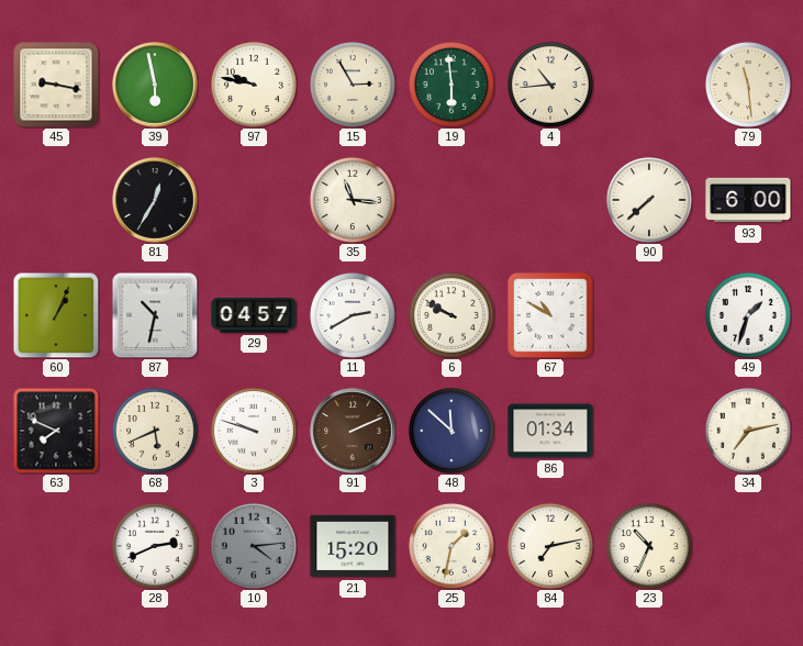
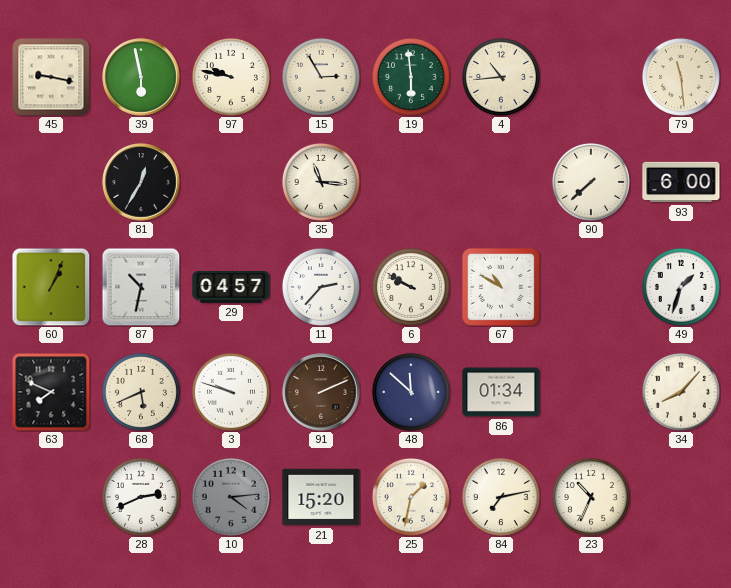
11: 2:40 -> 2:37 (321, 287)
34: 7:13 -> 8:07 (681, 392)
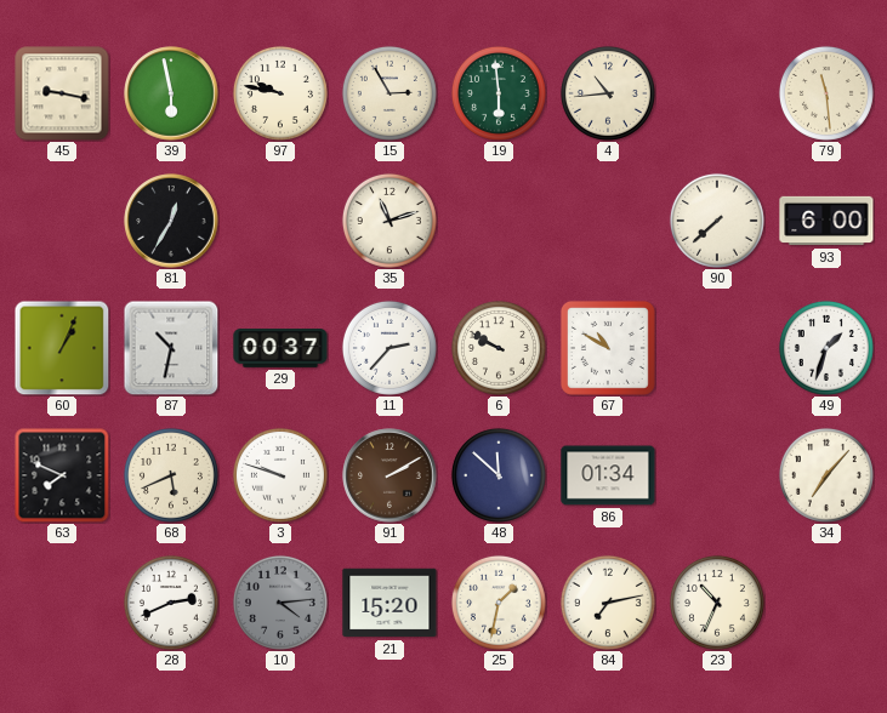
35: 11:16 -> 11:12 (390, 221)
29: 04:57 -> 00:37 (280, 349)
91: 2:11 -> 2:10 (390, 475)
34: 8:07 -> 7:07 (826, 475)
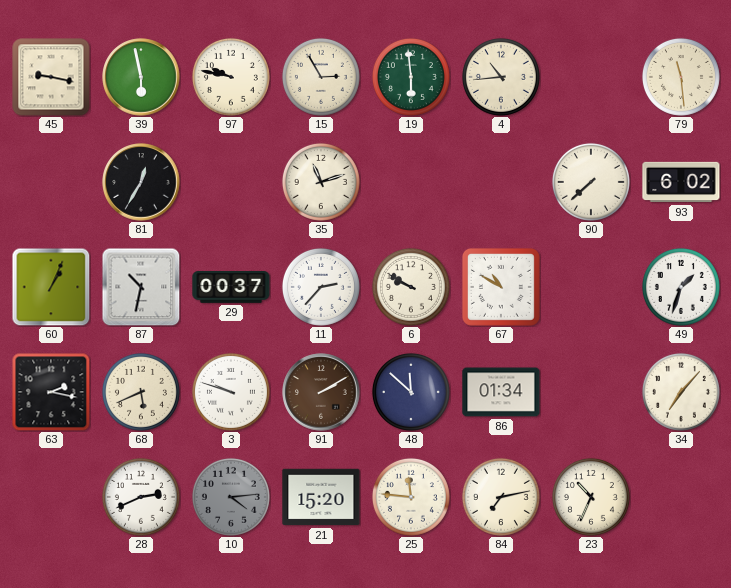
93: 6:00 -> 6:02 (681, 182)
63: 7:49 -> 2:17 (51, 392)
25: 1:32 -> 11:46 (411, 497)
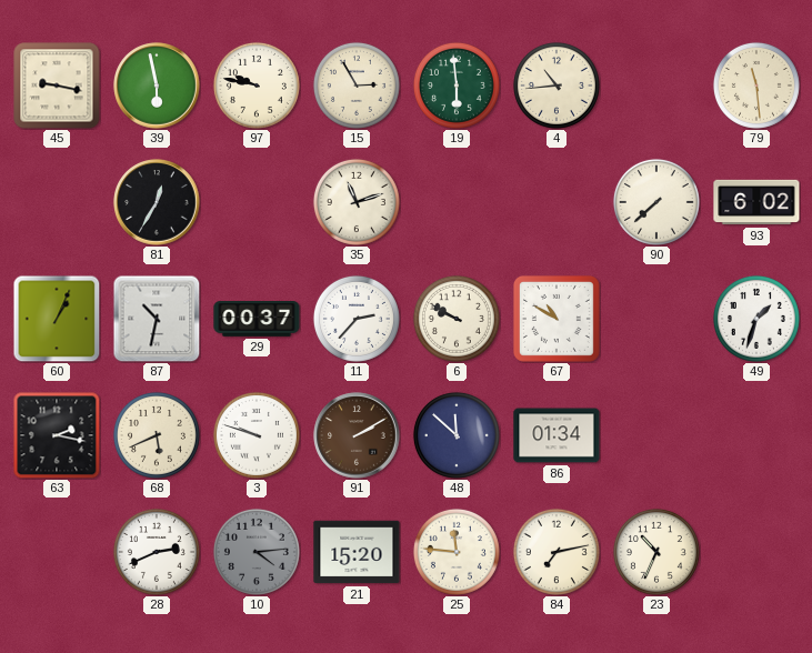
34: 7:07 -> none (681, 392)
